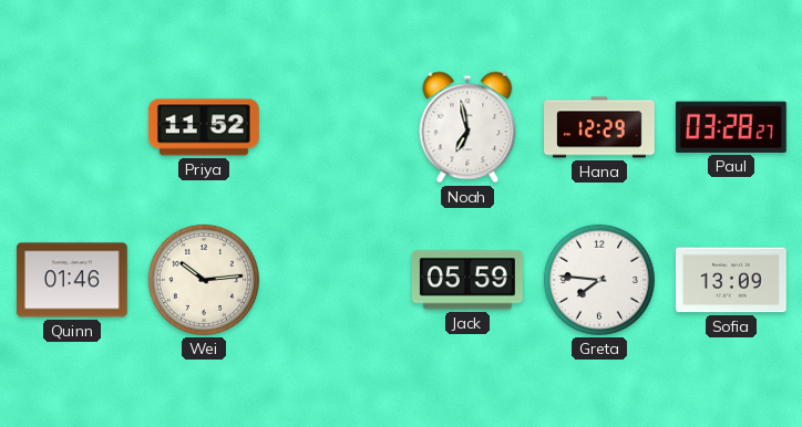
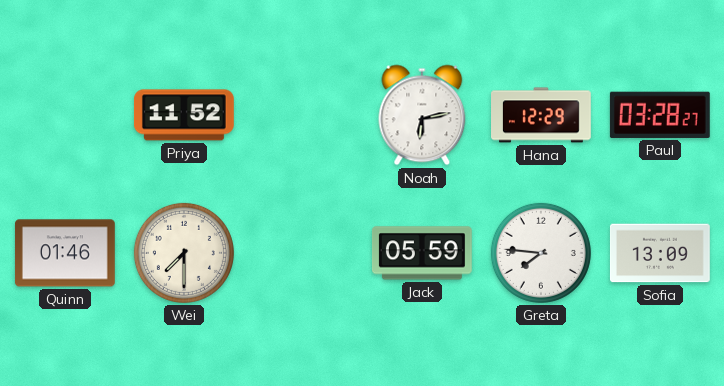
Noah: 6:58 -> 6:13 (422, 115)
Wei: 10:14 -> 7:30 (184, 253)
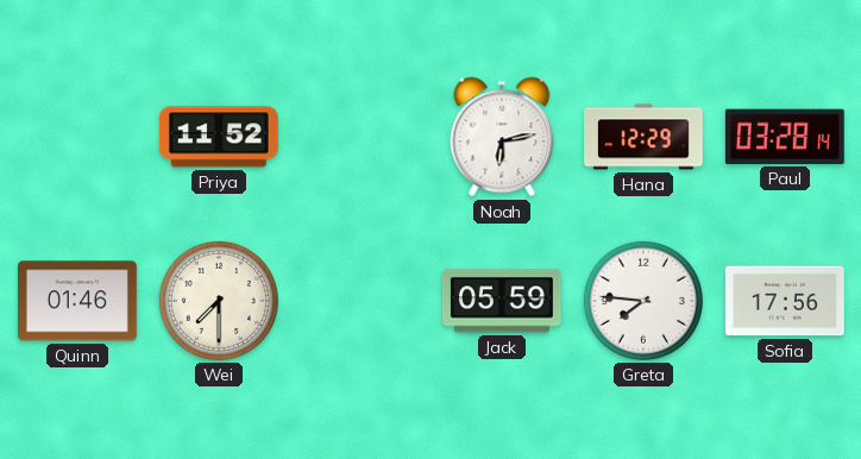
Paul: 03:28:27 -> 03:28:14 (785, 137)
Sofia: 13:09 -> 17:56 (785, 301)
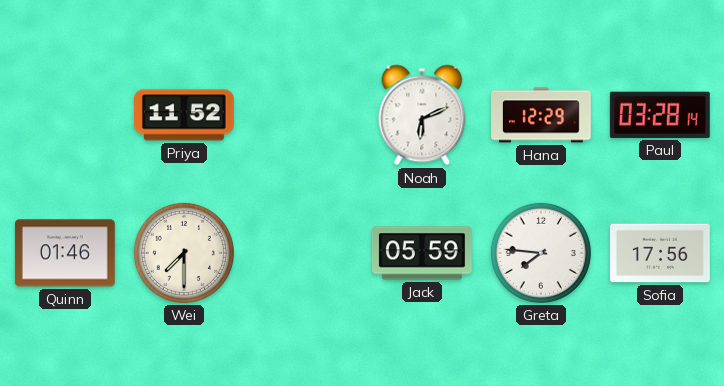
Noah: 6:13 -> 6:11 (422, 115)
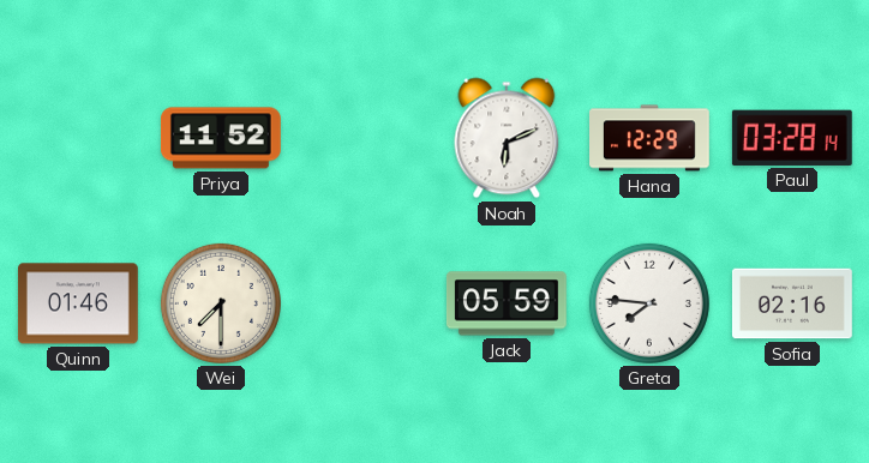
Sofia: 17:56 -> 02:16 (792, 303)
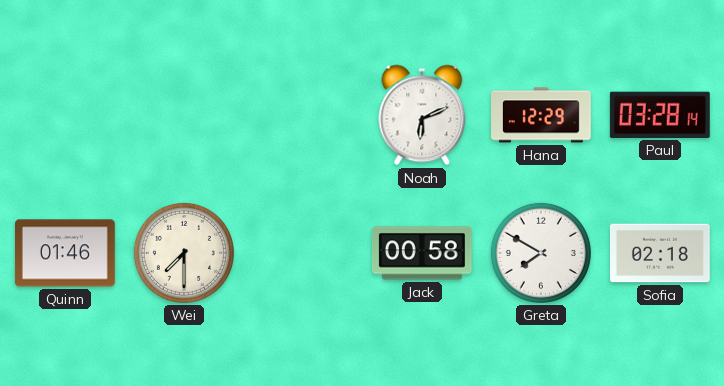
Priya: 11:52 -> none (221, 138)
Jack: 05:59 -> 00:58 (422, 253)
Greta: 7:46 -> 7:50 (541, 253)
Sofia: 02:16 -> 02:18 (660, 253)
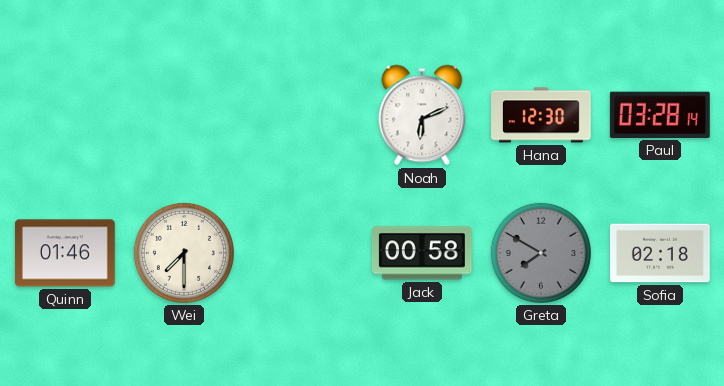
Hana: 12:29 -> 12:30 (542, 115)
Greta dial: white -> grey (541, 253)
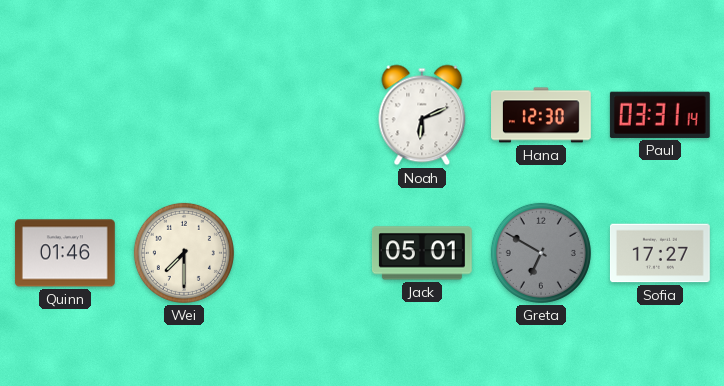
Paul: 03:28 -> 03:31 (660, 115)
Jack: 00:58 -> 05:01 (422, 253)
Greta: 7:50 -> 6:50 (541, 253)
Sofia: 02:18 -> 17:27 (660, 253)
